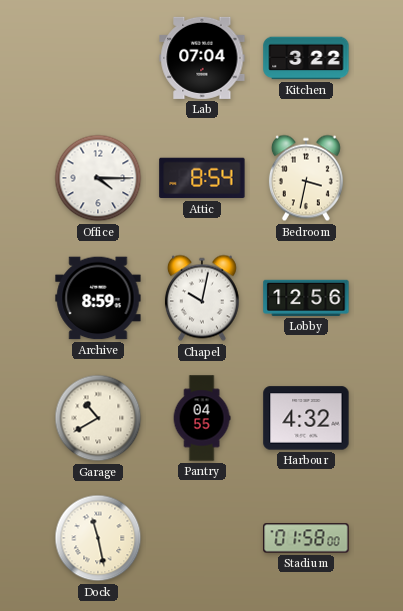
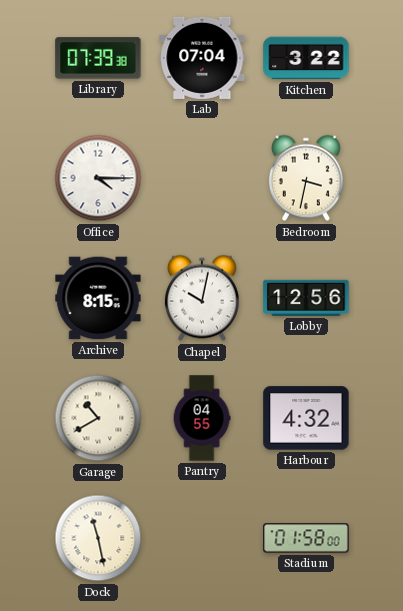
Library: none -> 07:39 (98, 58)
Attic: 8:54 -> none (202, 178)
Archive: 8:59 -> 8:15 (98, 298)
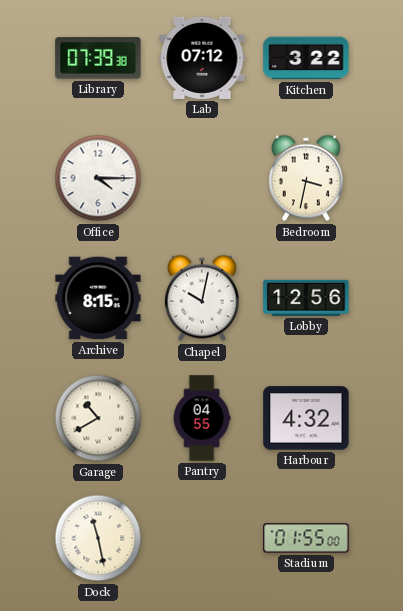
Lab: 07:04 -> 07:12 (202, 58)
Stadium: 01:58 -> 01:55 (306, 538)
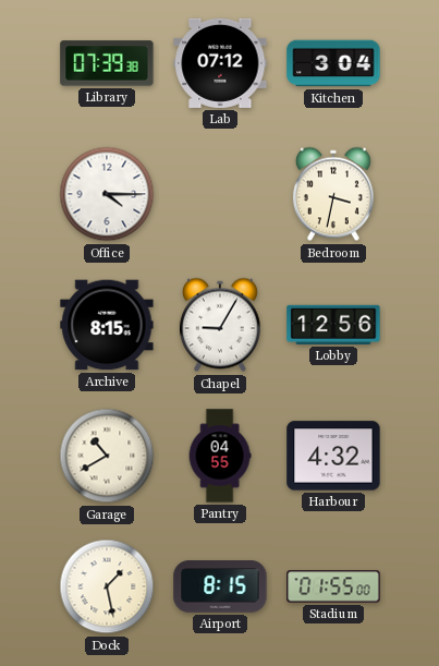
Kitchen: 3:22 -> 3:04 (333, 63)
Chapel: 10:02 -> 9:05 (220, 325)
Dock: 11:28 -> 1:28 (107, 586)
Airport: none -> 8:15 (220, 586)
